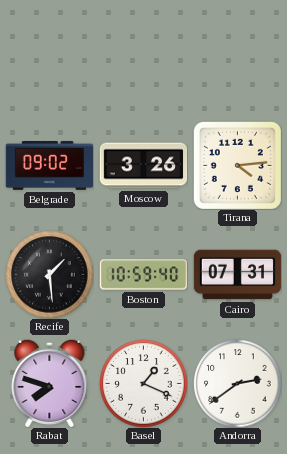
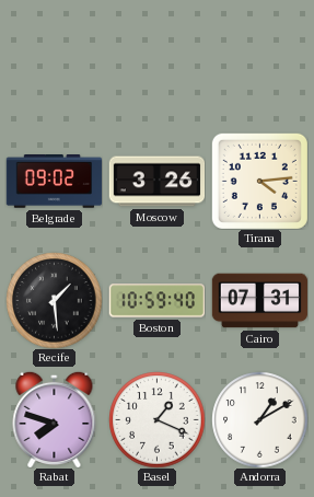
Andorra: 2:39 -> 1:10 (259, 419)
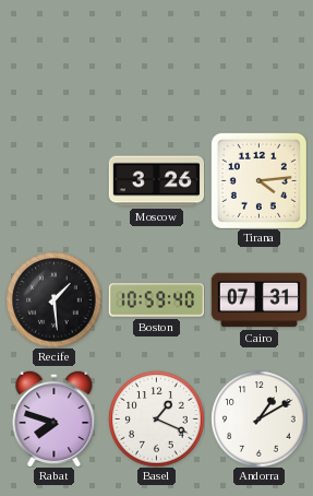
Belgrade: 09:02 -> none (54, 182)
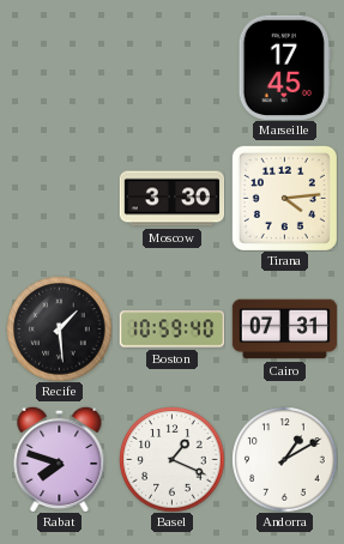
Marseille: none -> 17:45 (284, 67)
Moscow: 3:26 -> 3:30 (171, 199)
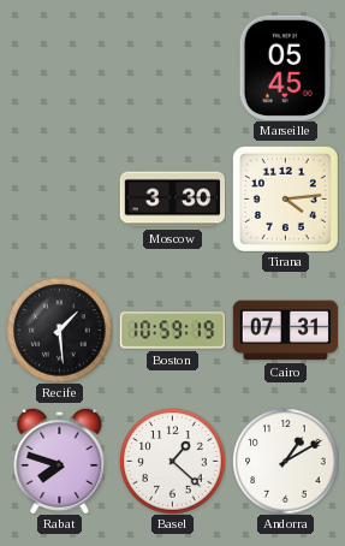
Marseille: 17:45 -> 05:45 (285, 67)
Boston: 10:59:40 -> 10:59:19 (172, 331)
Basel: 1:19 -> 1:22 (172, 461)
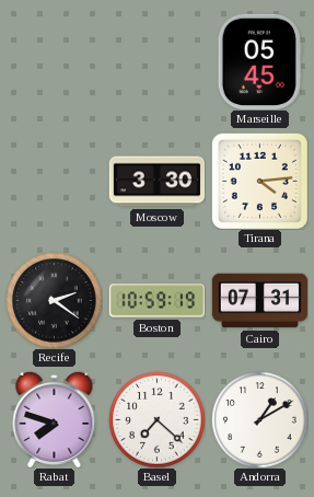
Recife: 1:29 -> 2:21 (54, 300)
Basel: 1:22 -> 7:22 (156, 419)
